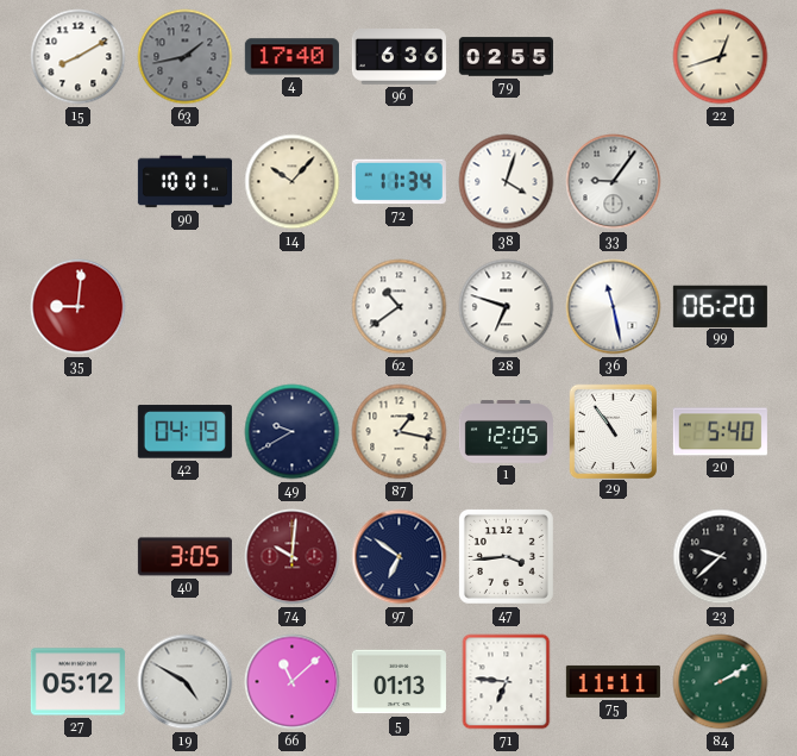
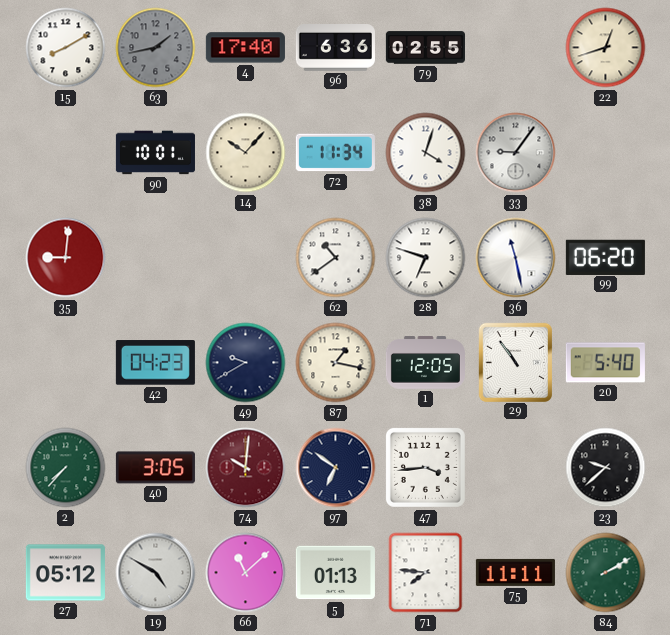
42: 04:19 -> 04:23 (155, 363)
2: none -> 7:37 (66, 468)
71: 6:46 -> 7:46 (426, 573)
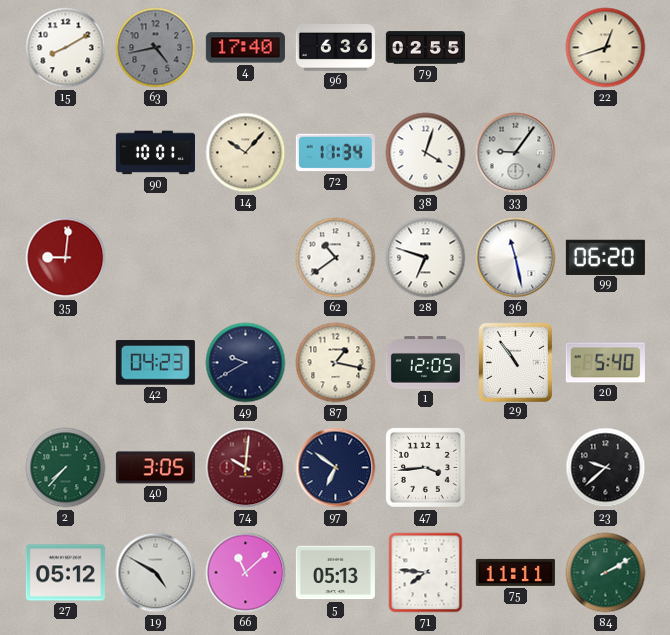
63: 1:43 -> 4:43 (156, 48)
5: 01:13 -> 05:13 (335, 573)
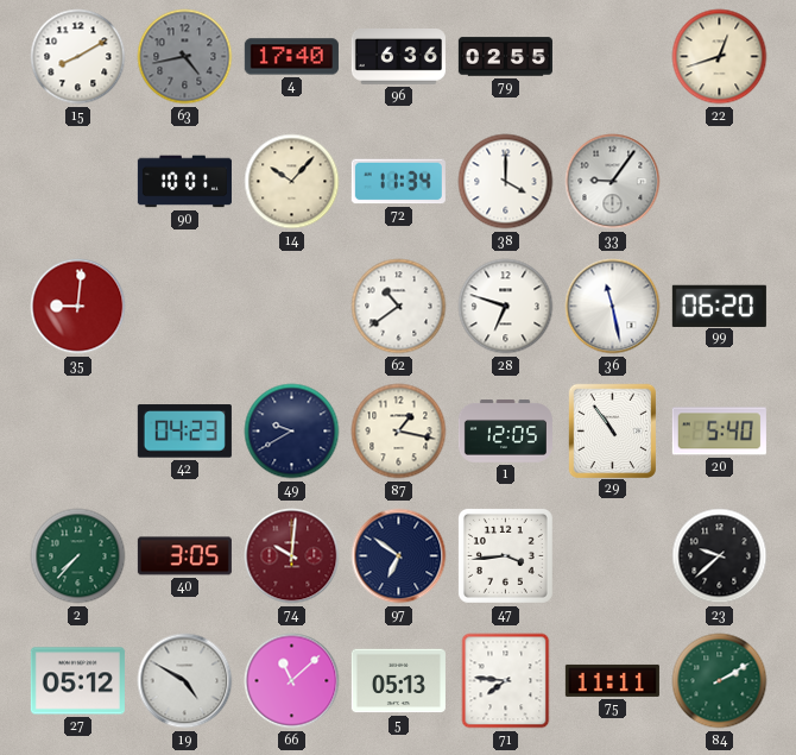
38: 4:03 -> 4:00 (506, 182)
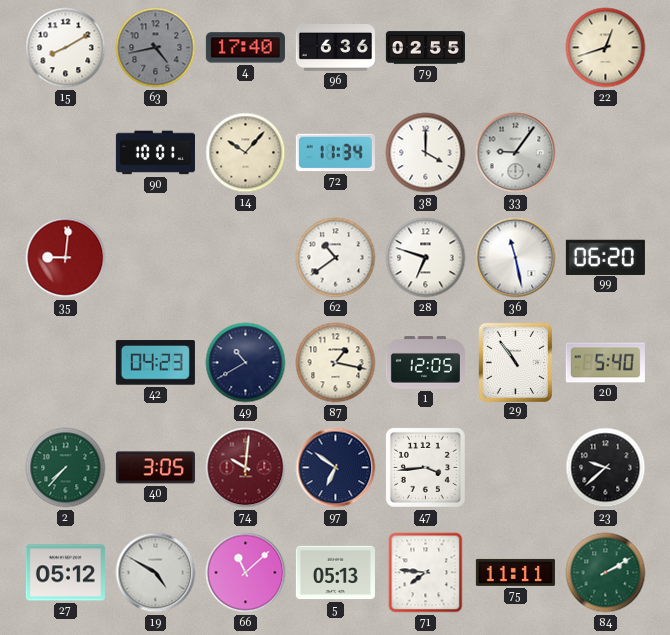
49: 9:40 -> 10:40 (246, 363)
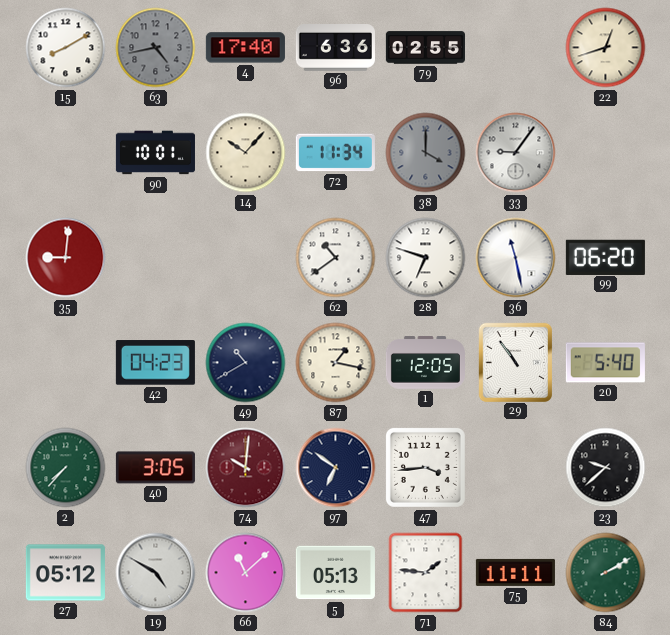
38 dial: white -> grey (426, 153)
71: 7:46 -> 1:46 (426, 573)
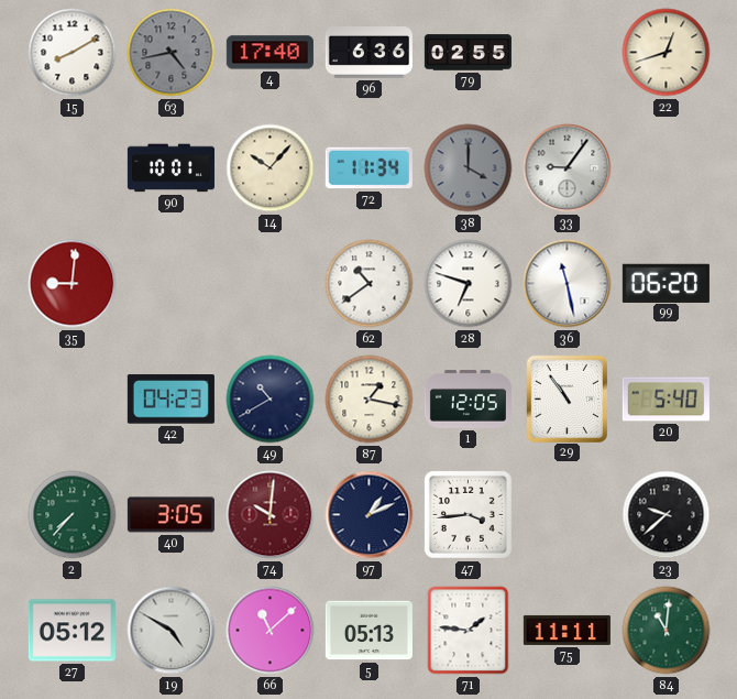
97: 6:51 -> 1:11 (370, 515)
84: 2:10 -> 11:01 (667, 631)
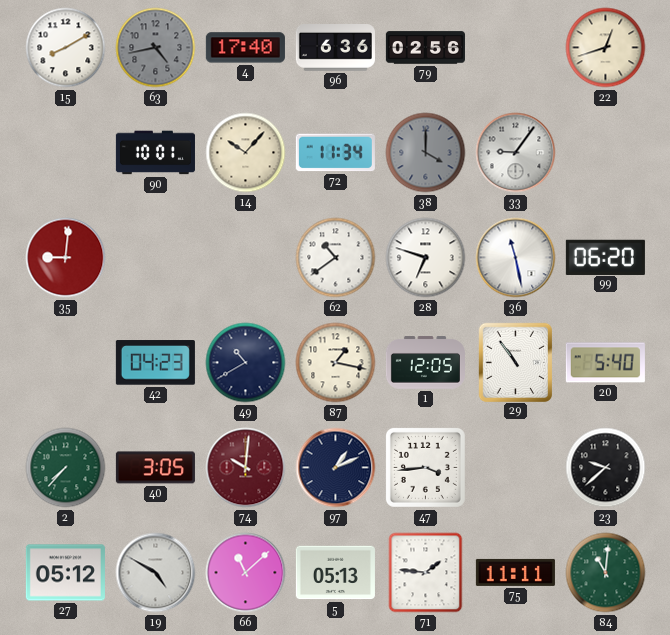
79: 02:55 -> 02:56 (425, 48)
